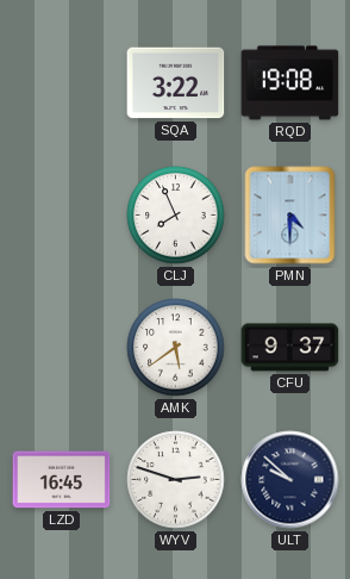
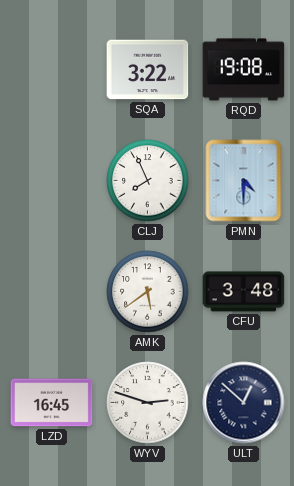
CFU: 9:37 -> 3:48 (244, 292)
ULT: 9:52 -> 12:52 (244, 403)
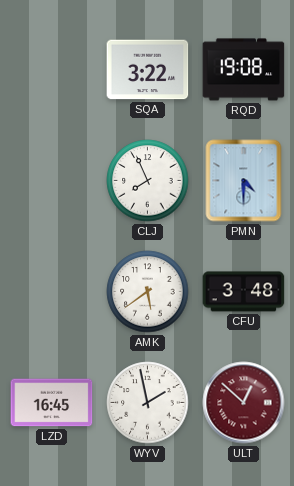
WYV: 2:48 -> 1:58 (148, 403)
ULT dial: navy -> burgundy (244, 403)
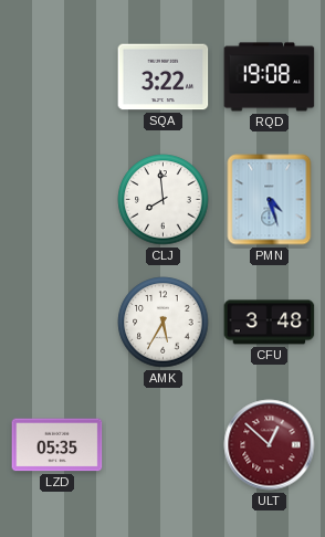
CLJ: 7:56 -> 7:59 (164, 200)
PMN: 4:30 -> 4:27 (270, 200)
AMK: 5:39 -> 5:35 (164, 323)
LZD: 16:45 -> 05:35 (57, 445)
WYV: 1:58 -> none (148, 403)
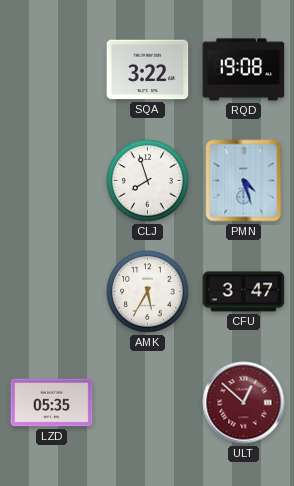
CLJ: 7:59 -> 7:57 (148, 181)
CFU: 3:48 -> 3:47 (244, 292)
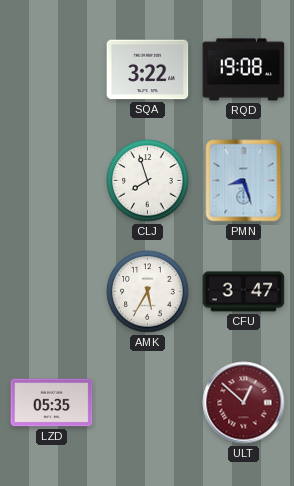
PMN: 4:27 -> 8:27 (244, 181)
